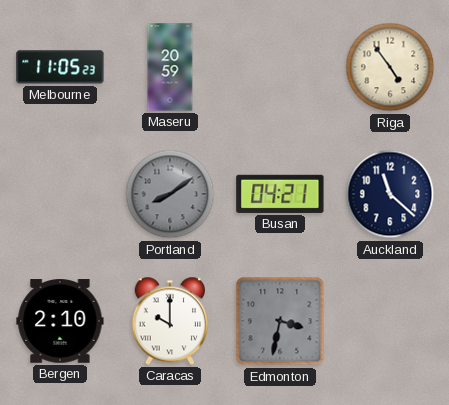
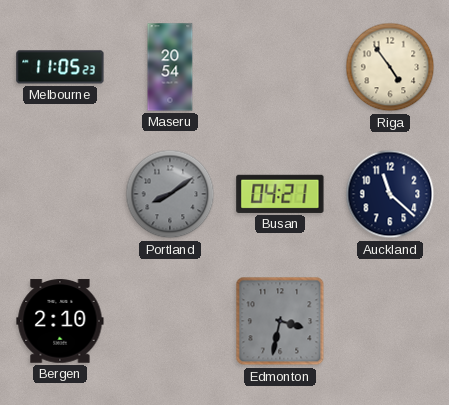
Maseru: 20:59 -> 20:54 (170, 67)
Caracas: 10:00 -> none (169, 321)
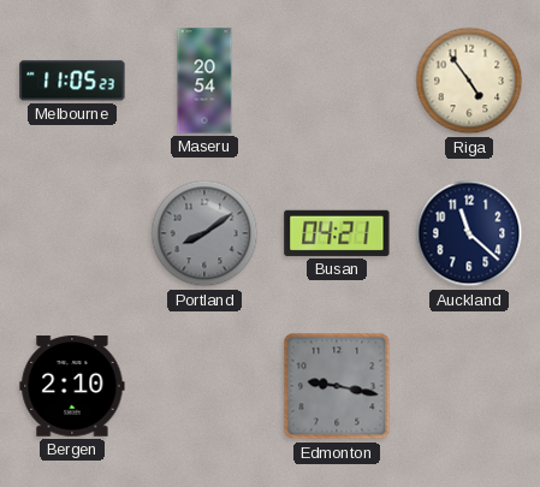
Edmonton: 3:32 -> 9:17 (337, 386)
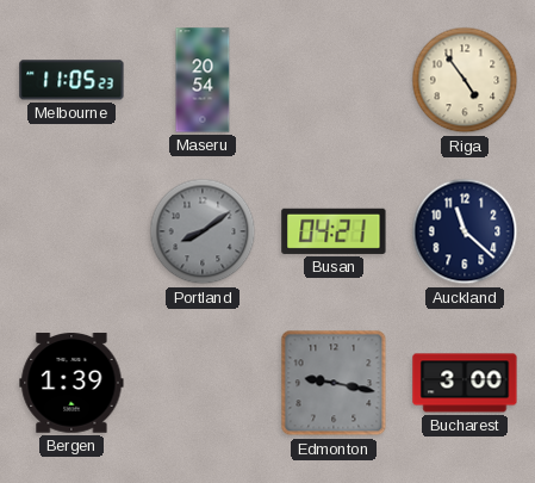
Bergen: 2:10 -> 1:39 (71, 383)
Bucharest: none -> 3:00 (465, 383)
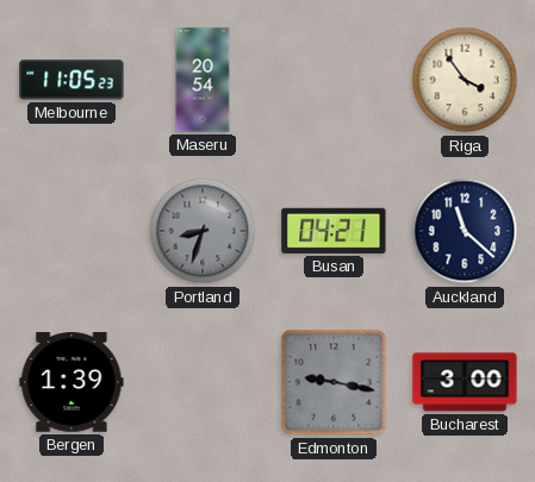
Riga: 4:54 -> 3:54 (465, 80)
Portland: 8:09 -> 8:33 (203, 231)
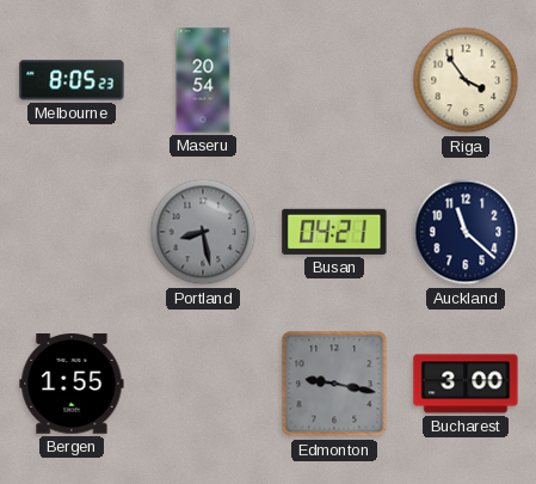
Melbourne: 11:05 -> 8:05 (72, 80)
Portland: 8:33 -> 8:28 (203, 232)
Bergen: 1:39 -> 1:55 (72, 384)
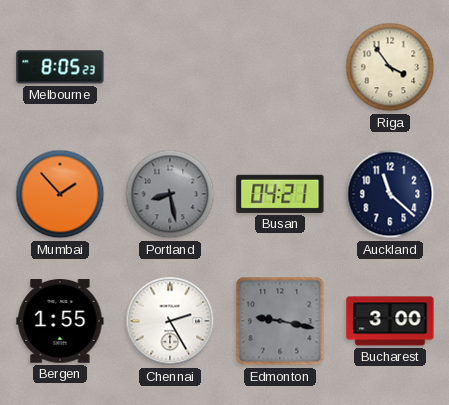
Maseru: 20:54 -> none (203, 80)
Mumbai: none -> 1:53 (60, 194)
Chennai: none -> 2:25 (170, 321)
